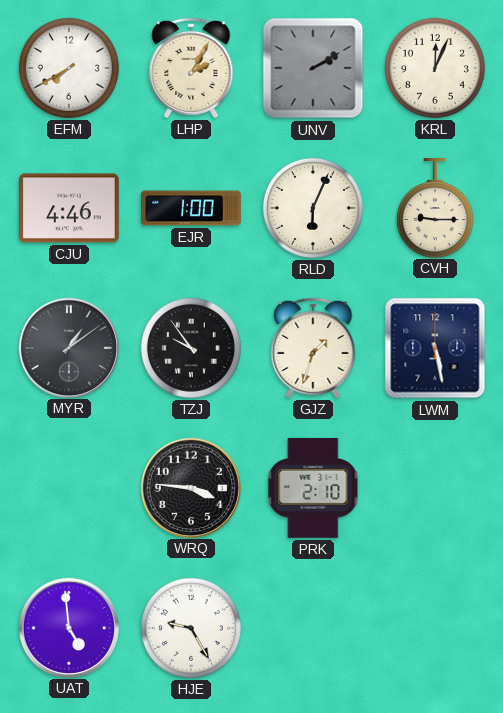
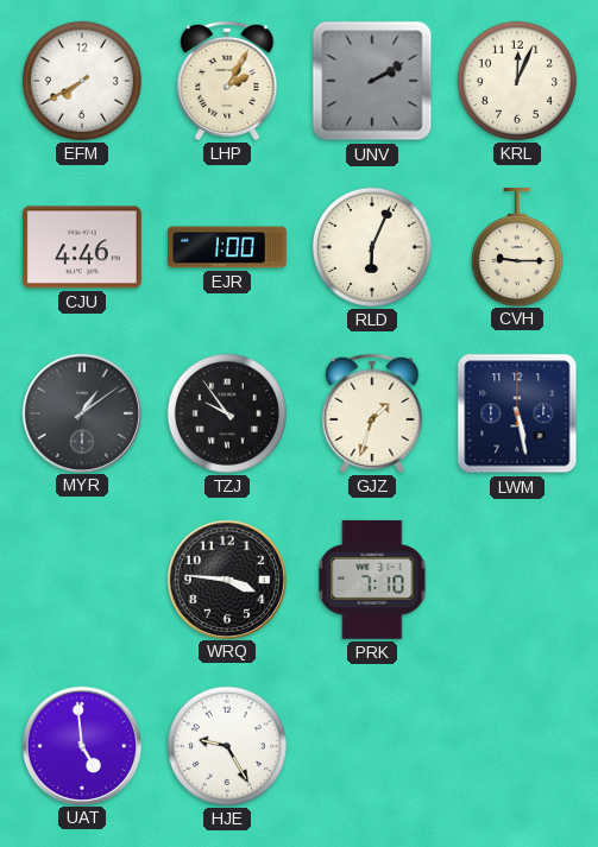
PRK: 2:10 -> 7:10 (372, 580)
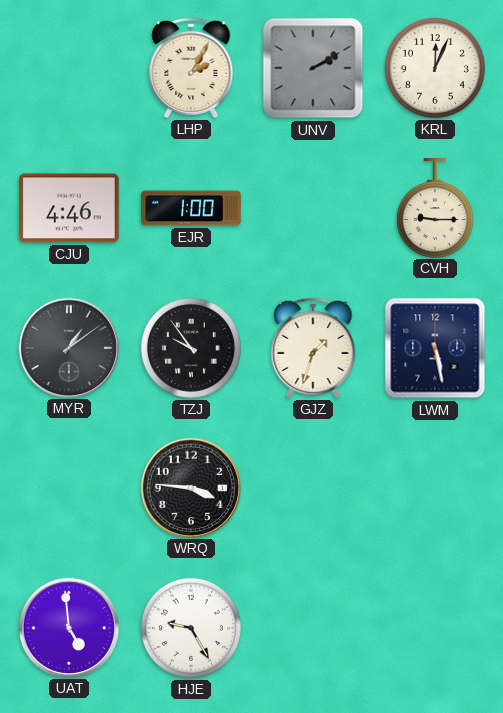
EFM: 7:40 -> none (82, 81)
RLD: 6:04 -> none (372, 247)
PRK: 7:10 -> none (372, 580)
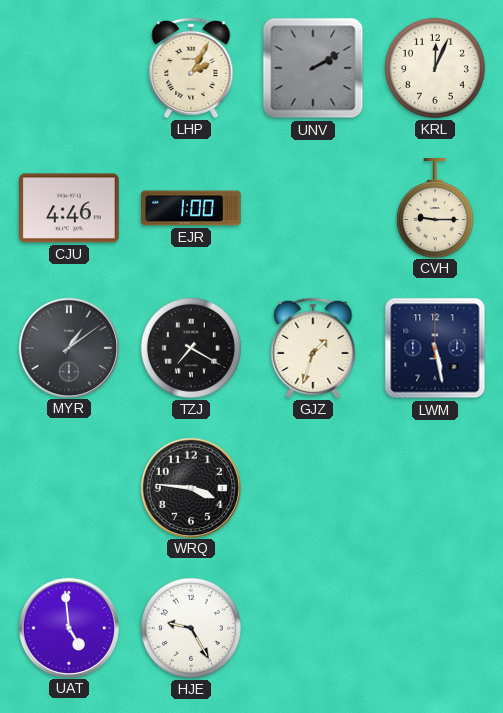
TZJ: 9:54 -> 7:20 (191, 348)
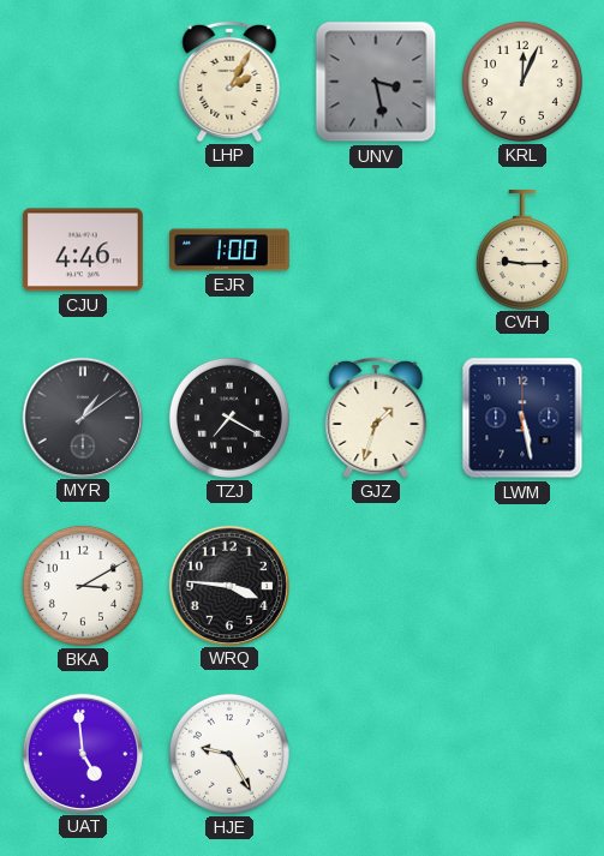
UNV: 2:10 -> 3:28 (376, 82)
BKA: none -> 3:10 (83, 586)
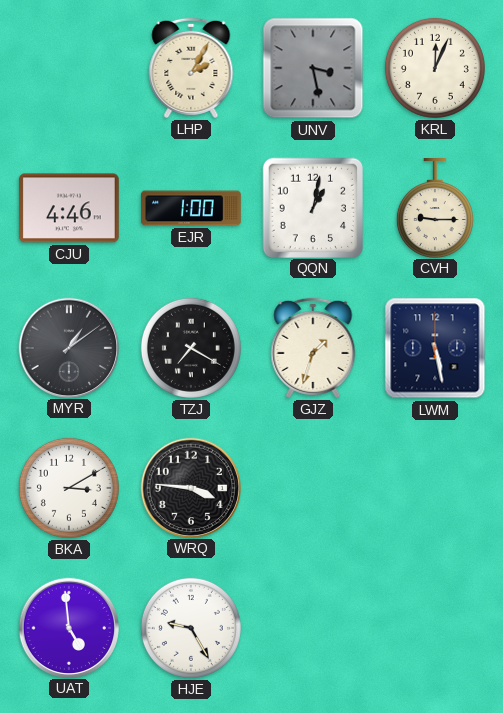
QQN: none -> 1:02 (312, 207)
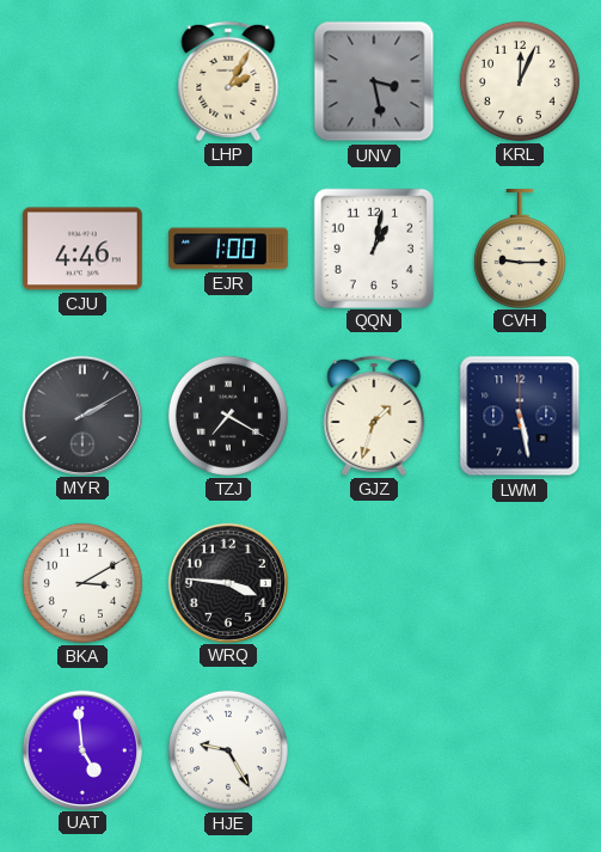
MYR: 1:09 -> 2:10 (81, 415)
